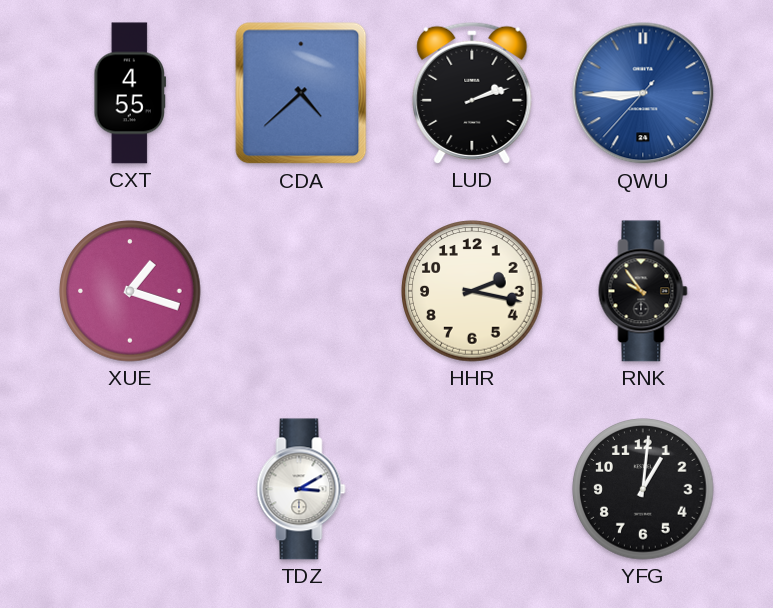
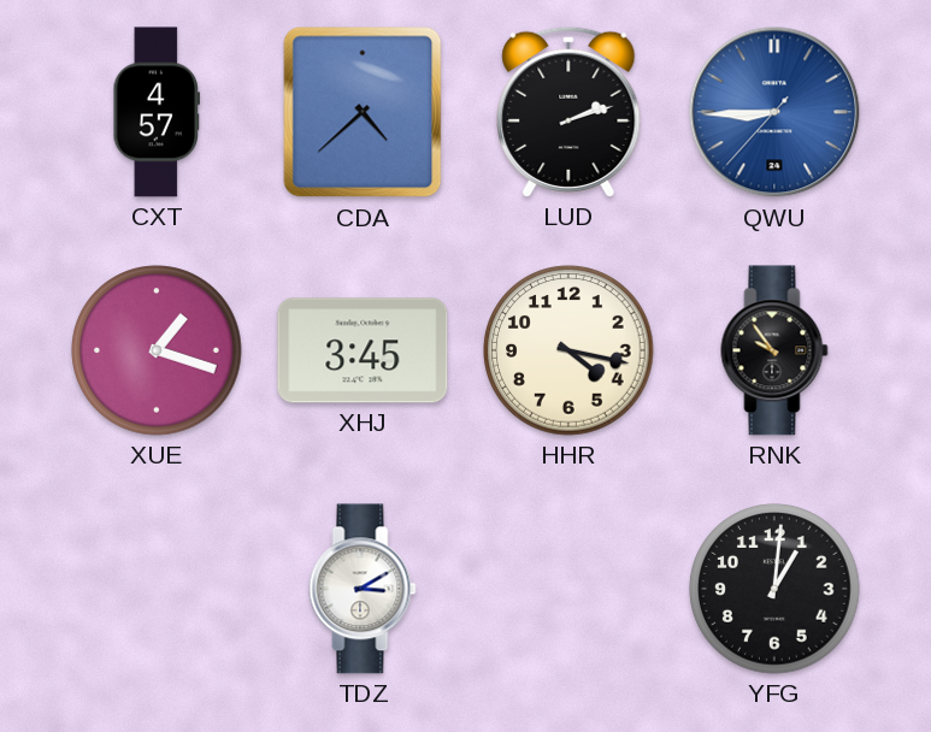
CXT: 4:55 -> 4:57 (157, 112)
XHJ: none -> 3:45 (363, 350)
HHR: 2:17 -> 4:17 (568, 350)
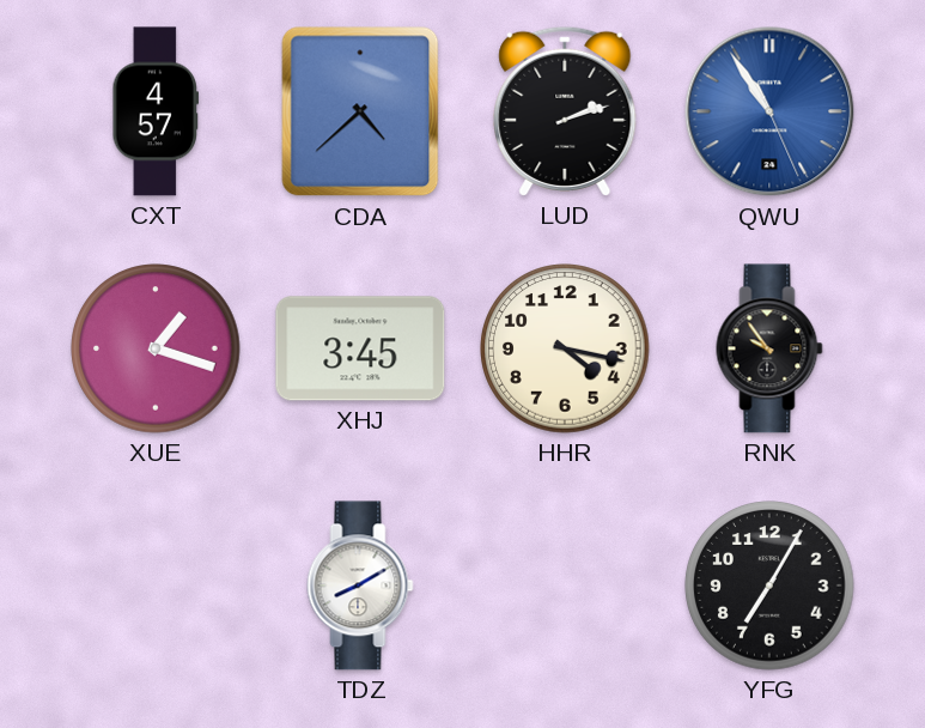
QWU: 8:44 -> 10:54 (769, 111)
TDZ: 3:10 -> 8:10 (360, 586)
YFG: 1:01 -> 7:05 (769, 586)
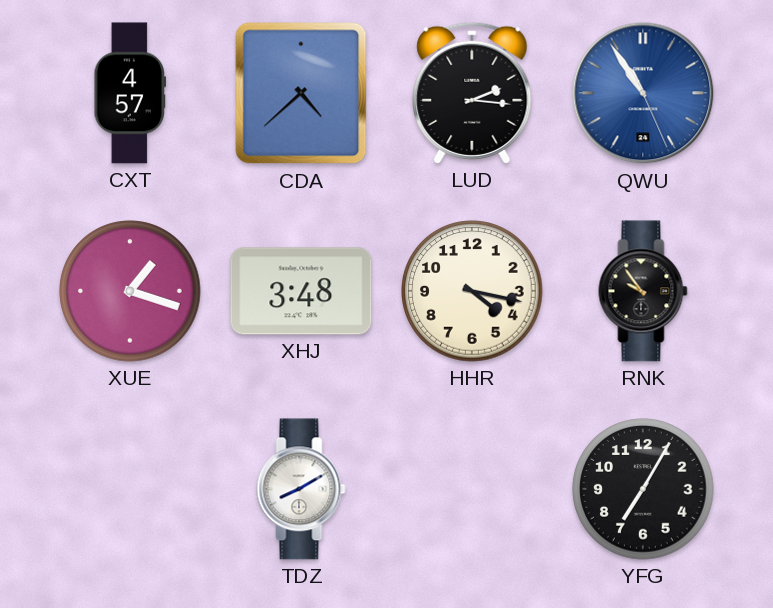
LUD: 2:12 -> 2:16 (472, 93)
XHJ: 3:45 -> 3:48 (301, 291)
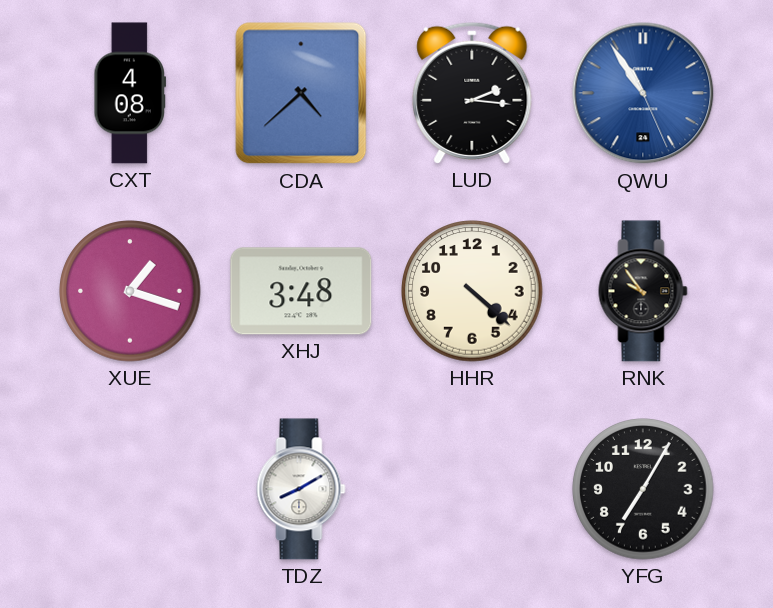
CXT: 4:57 -> 4:08 (130, 93)
HHR: 4:17 -> 4:22 (472, 291)
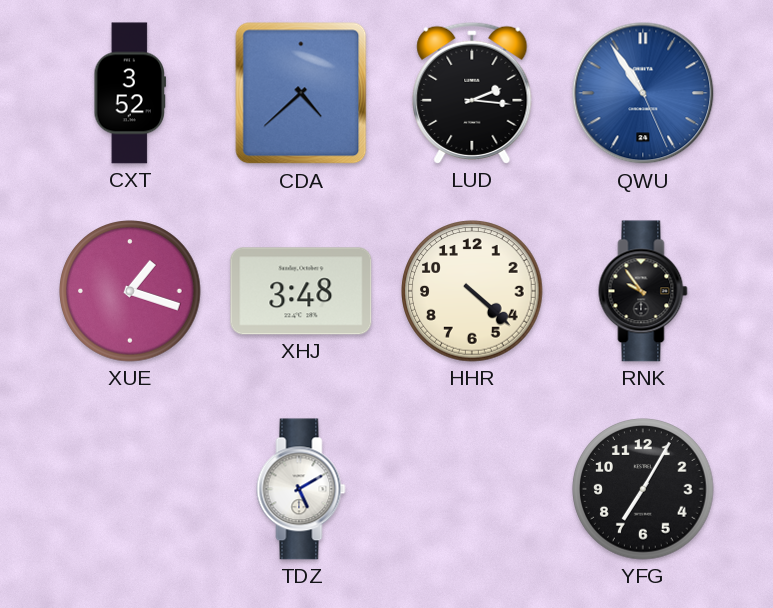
CXT: 4:08 -> 3:52 (130, 93)
TDZ: 8:10 -> 5:10 (301, 489)
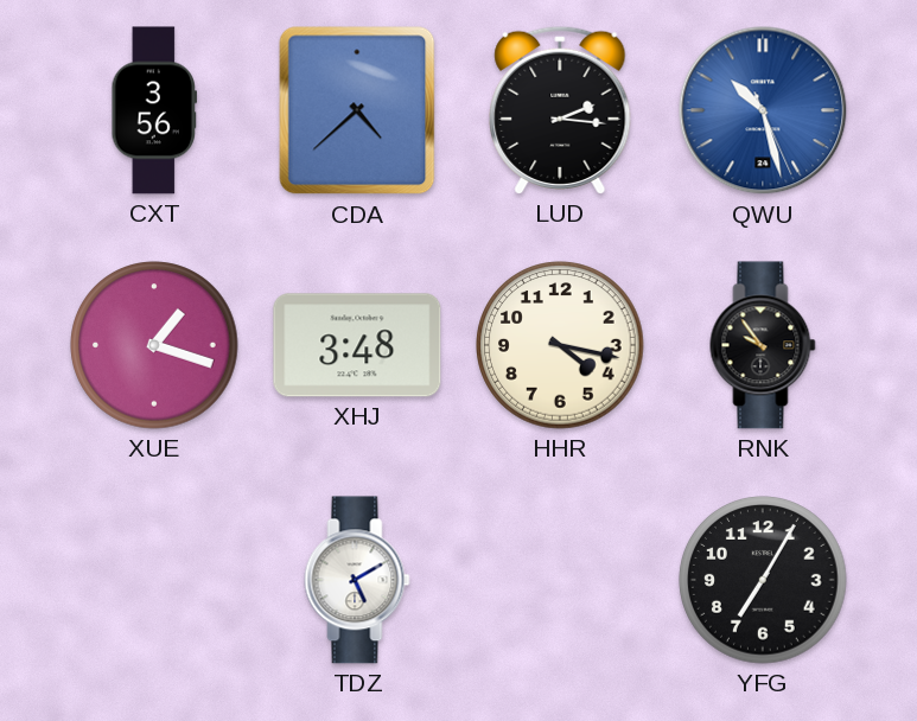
CXT: 3:52 -> 3:56 (154, 110)
QWU: 10:54 -> 10:27 (763, 110)
HHR: 4:22 -> 4:17 (560, 345)
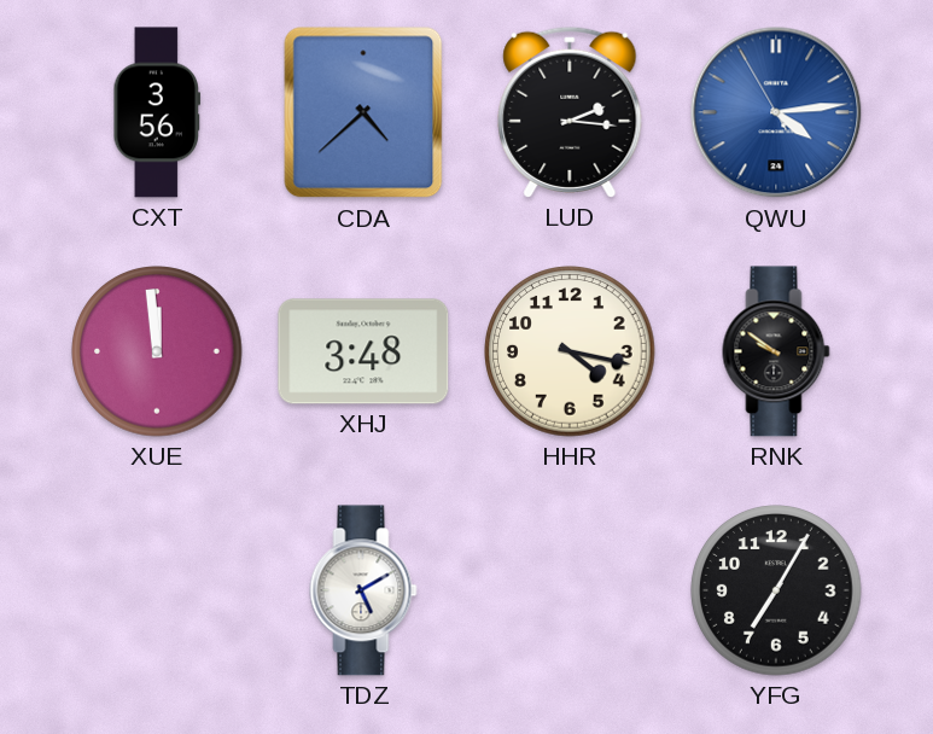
QWU: 10:27 -> 4:13 (776, 112)
XUE: 1:18 -> 11:59 (157, 351)
RNK: 9:54 -> 9:51 (776, 351)
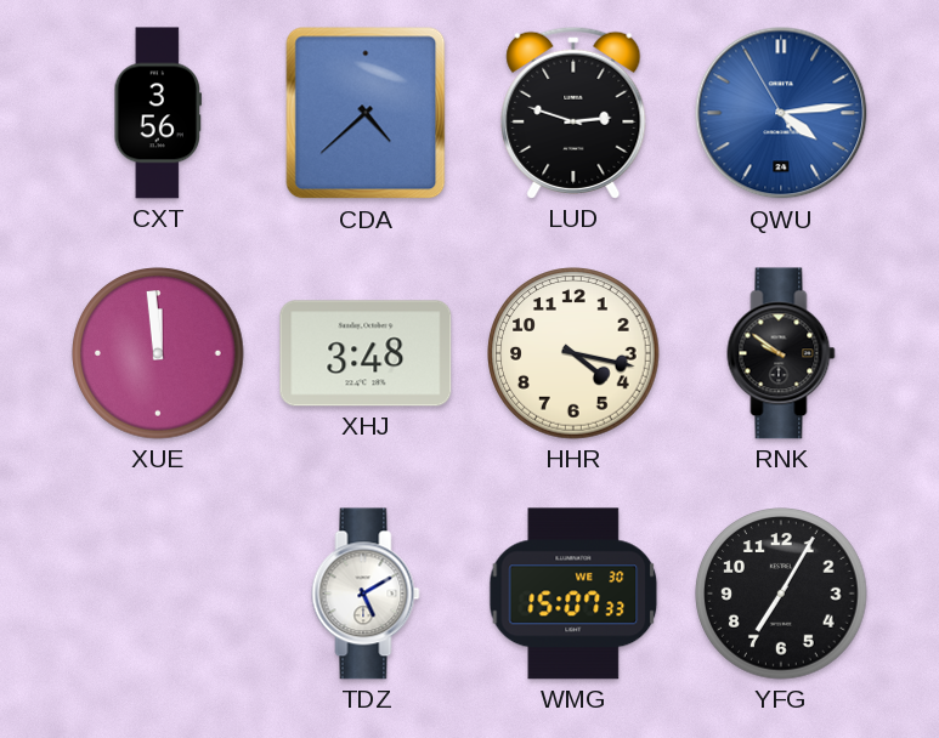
LUD: 2:16 -> 2:48 (573, 113)
WMG: none -> 15:07 (573, 594)
